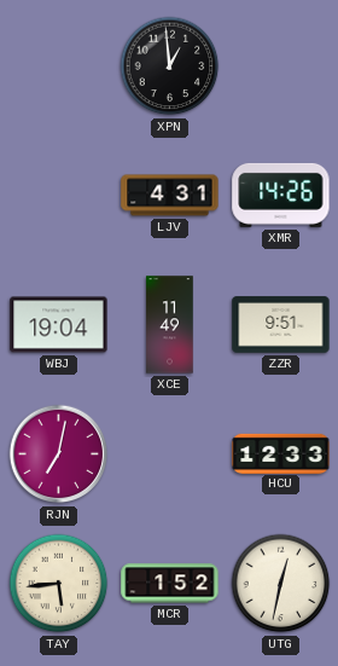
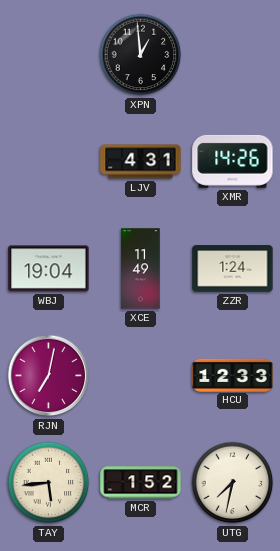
ZZR: 9:51 -> 1:24 (233, 269)
UTG: 12:32 -> 7:32 (233, 483)
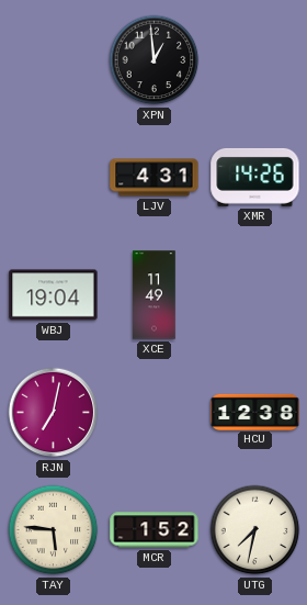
ZZR: 1:24 -> none (233, 269)
HCU: 12:33 -> 12:38 (255, 412)
TAY: 5:44 -> 5:46 (54, 530)
